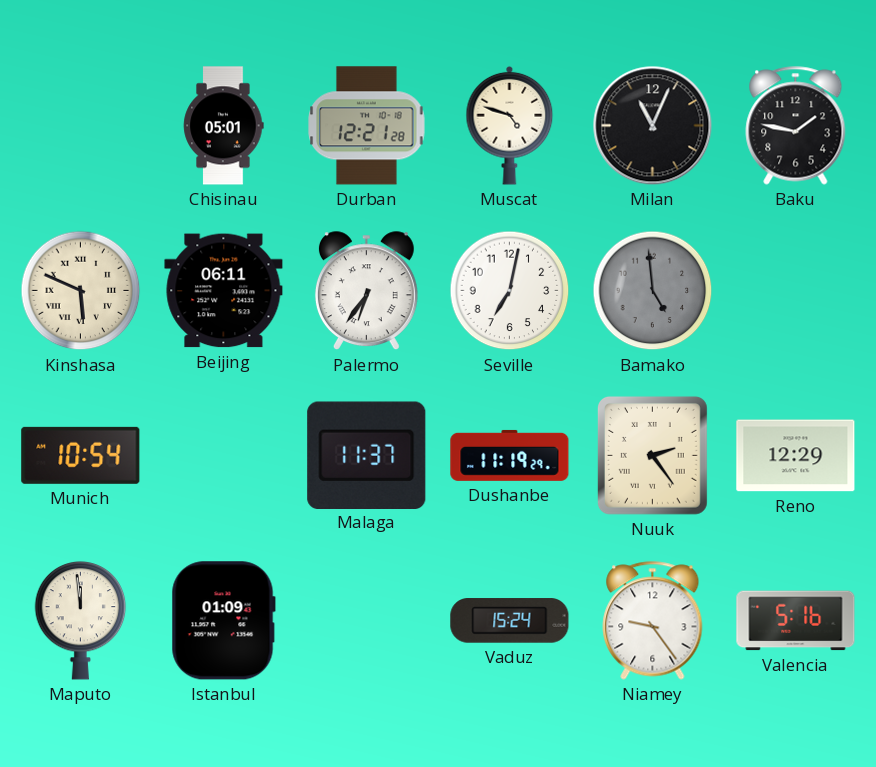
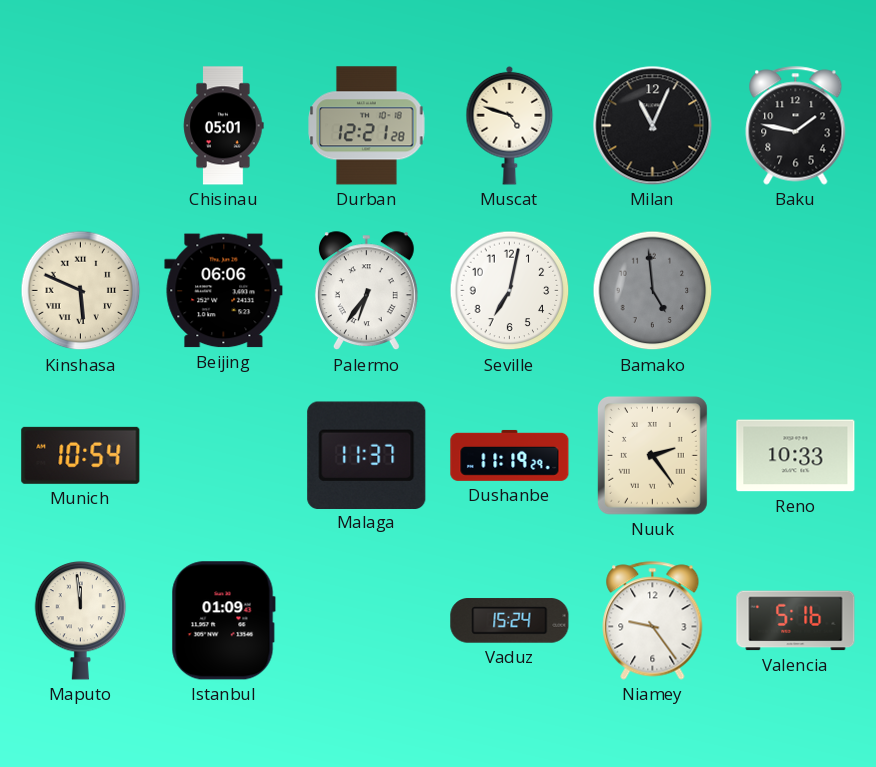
Beijing: 06:11 -> 06:06 (224, 291)
Reno: 12:29 -> 10:33 (796, 456)
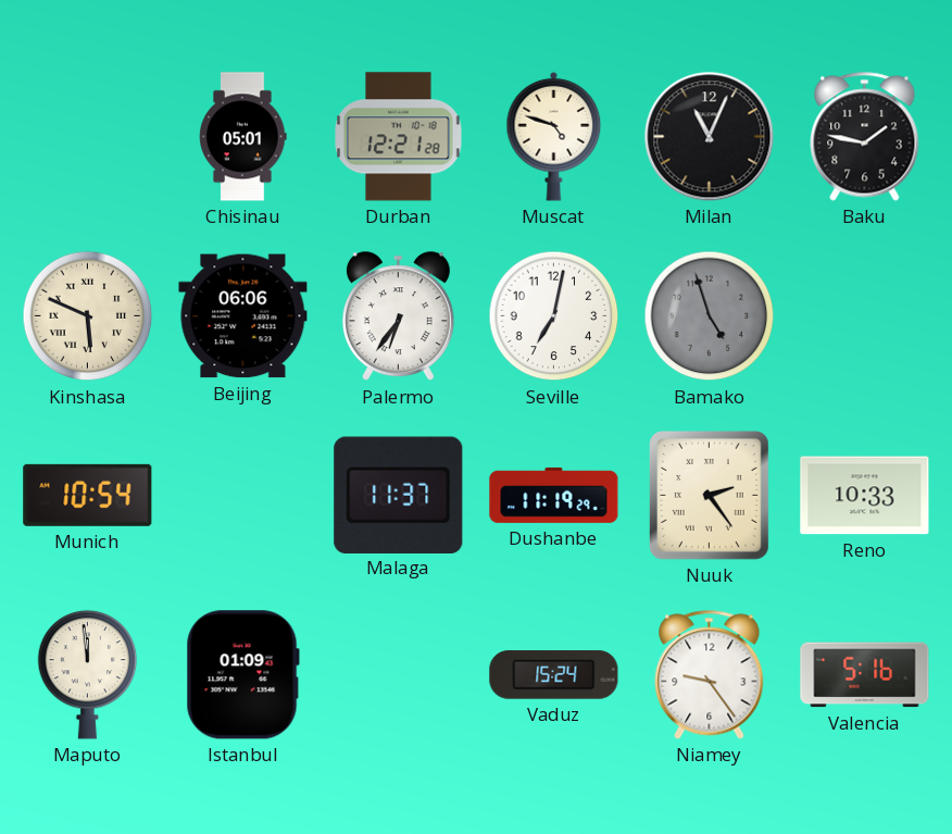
Bamako: 4:59 -> 4:57 (710, 316)
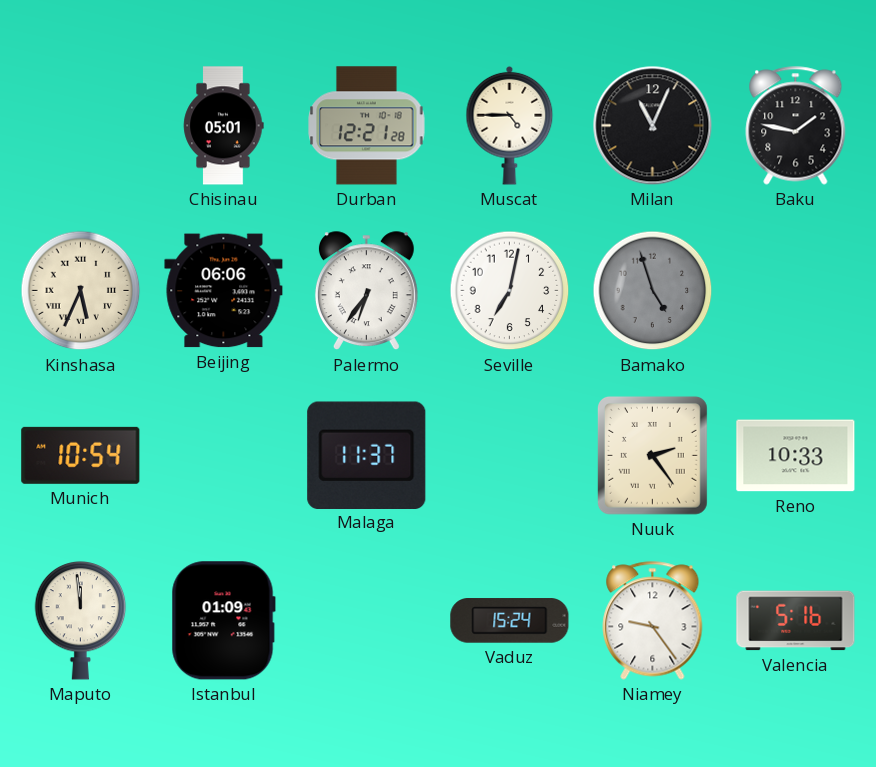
Muscat: 4:48 -> 4:45 (510, 125)
Kinshasa: 5:49 -> 5:34 (81, 291)
Dushanbe: 11:19 -> none (554, 495)
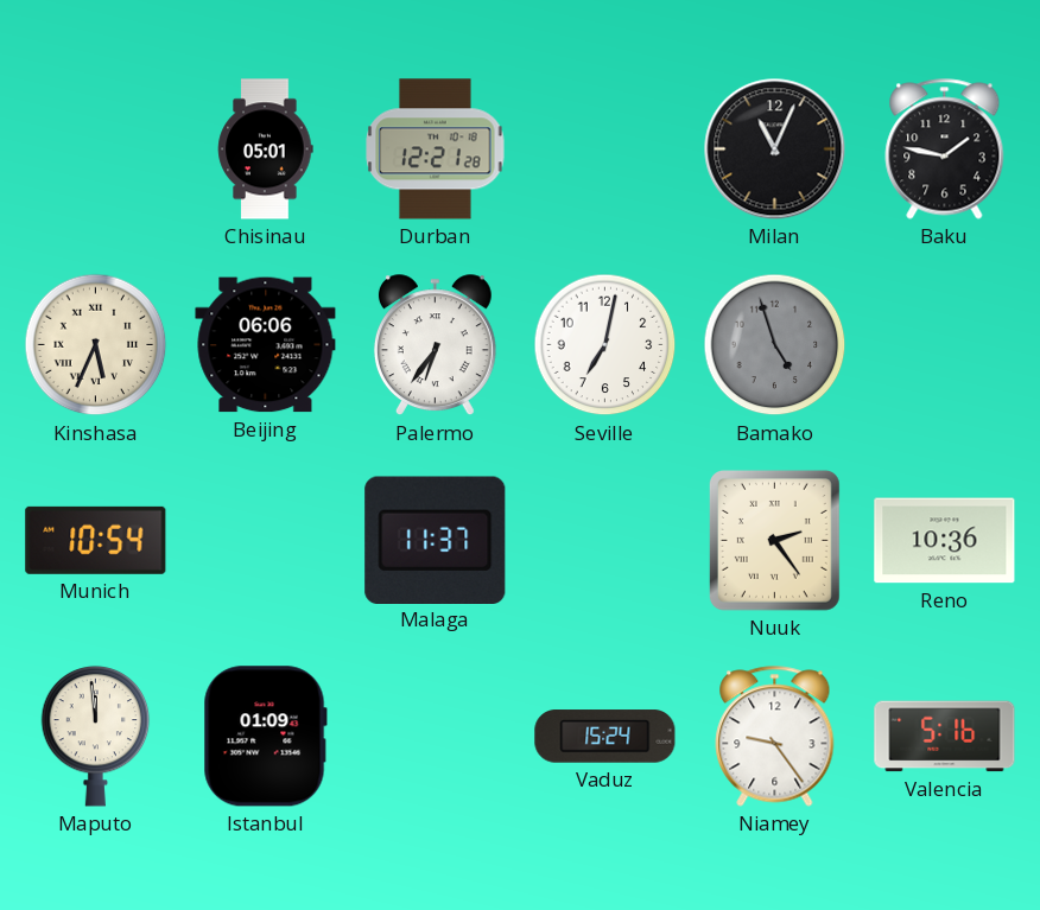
Muscat: 4:45 -> none (510, 125)
Reno: 10:33 -> 10:36 (945, 541)
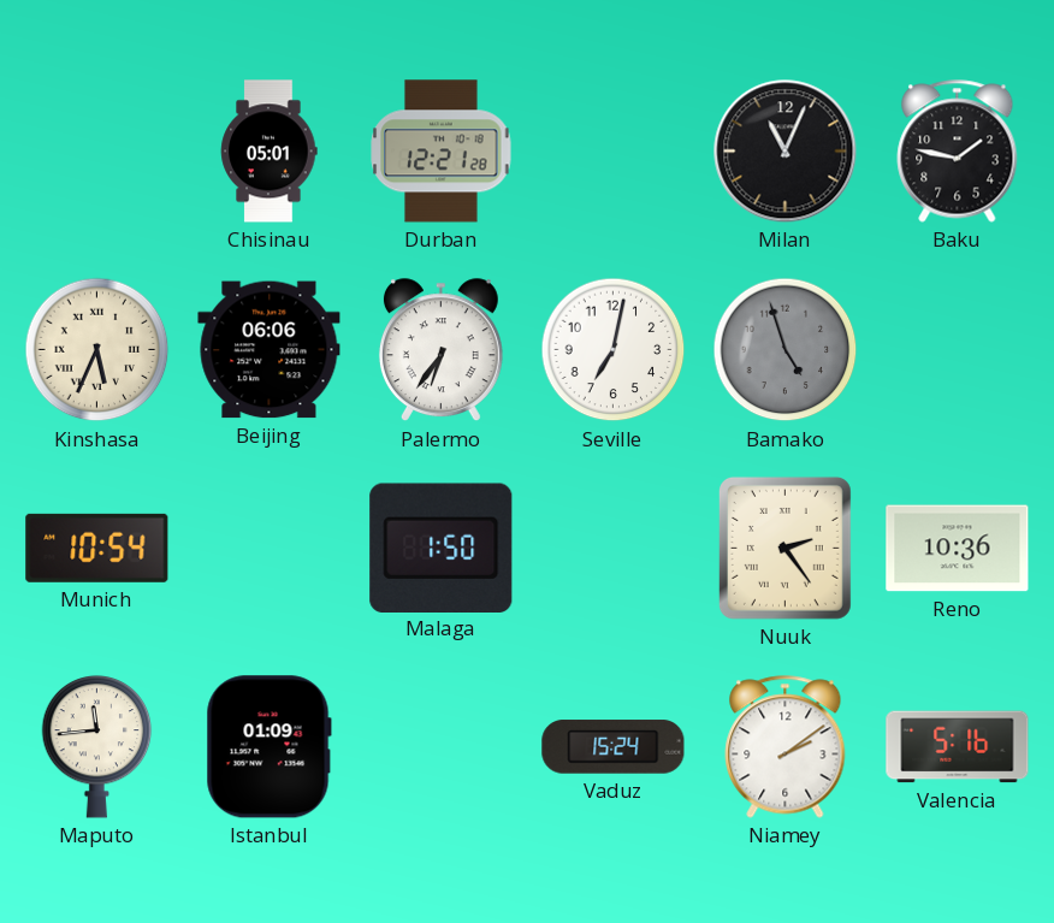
Malaga: 11:37 -> 1:50 (442, 548)
Maputo: 11:59 -> 11:44 (97, 746)
Niamey: 9:24 -> 2:09 (786, 747)
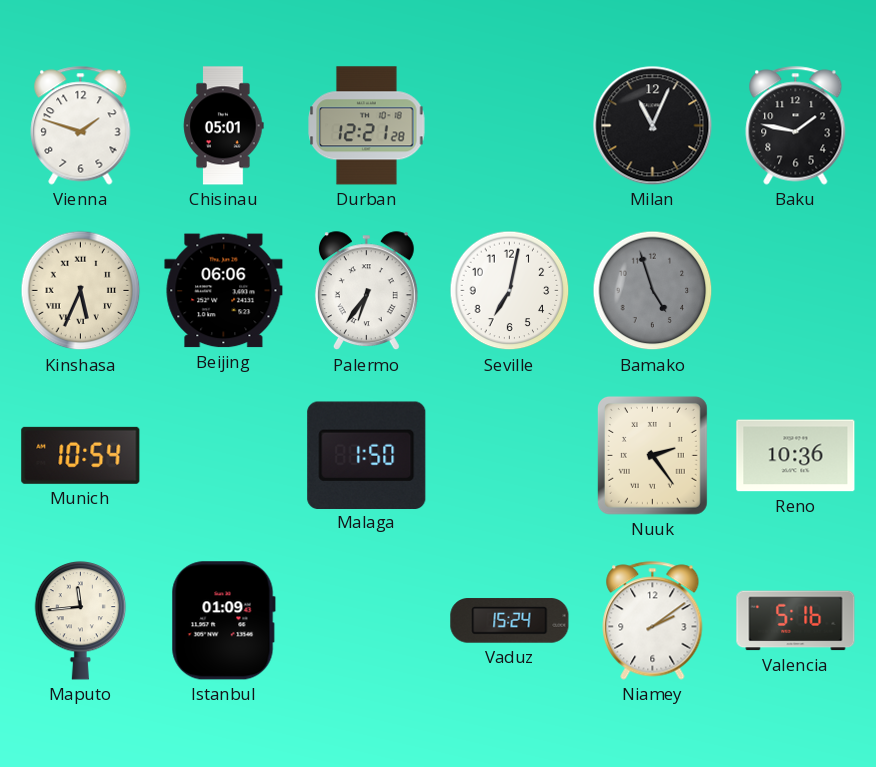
Vienna: none -> 1:48 (81, 126)
